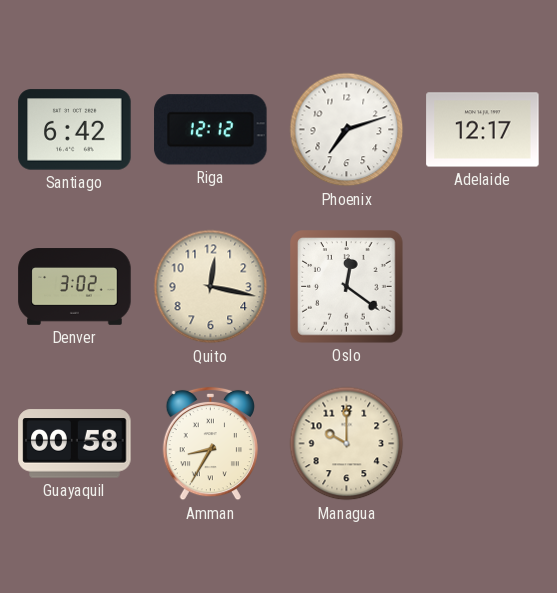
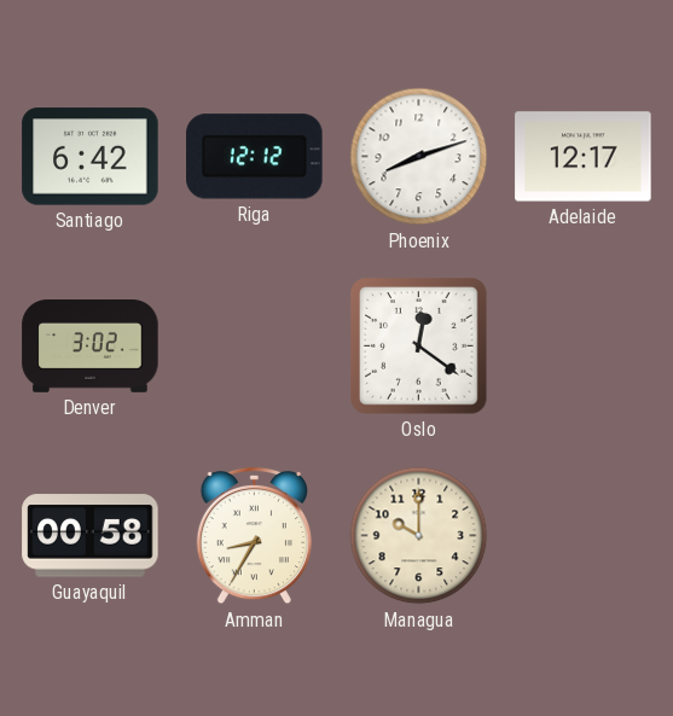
Phoenix: 7:12 -> 8:12 (419, 157)
Quito: 12:17 -> none (211, 287)
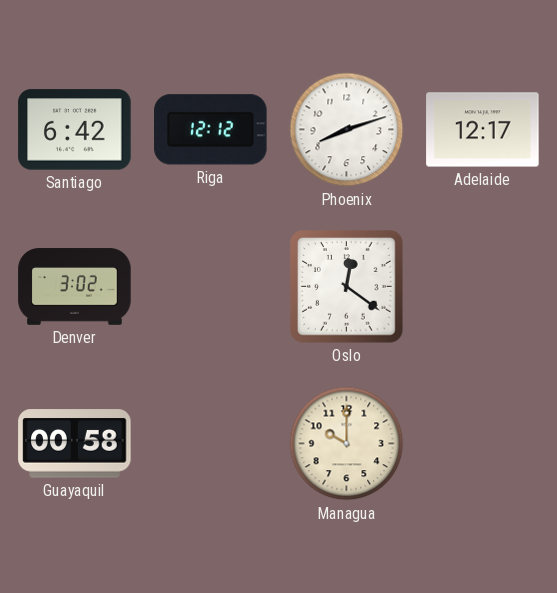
Amman: 8:35 -> none (254, 536)
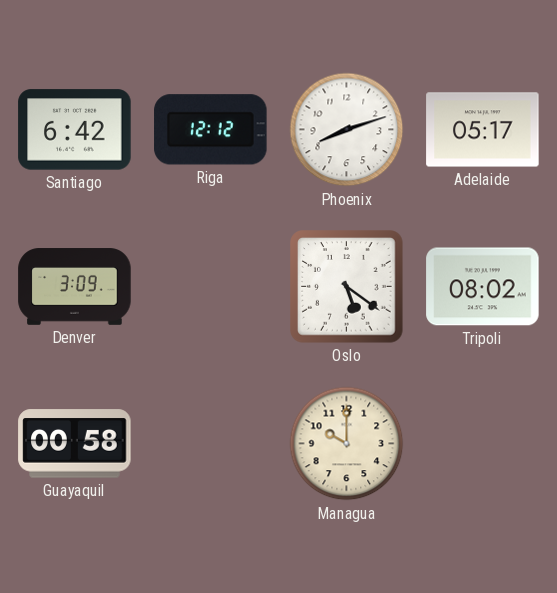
Adelaide: 12:17 -> 05:17 (483, 130)
Denver: 3:02 -> 3:09 (75, 287)
Oslo: 12:21 -> 5:21 (347, 287)
Tripoli: none -> 08:02 (483, 287)
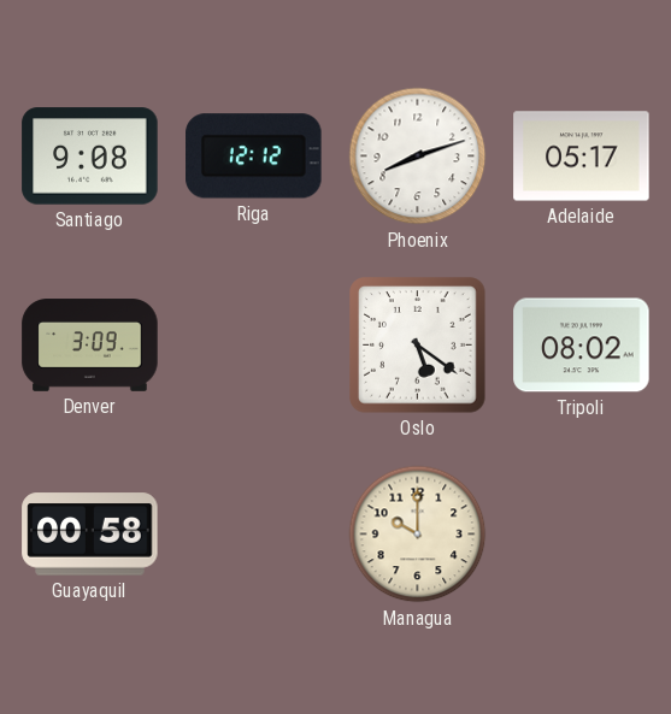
Santiago: 6:42 -> 9:08 (90, 157)
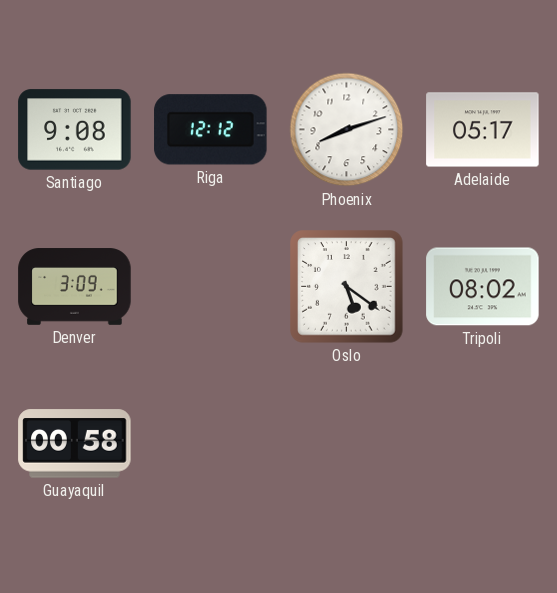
Managua: 10:00 -> none (418, 535)
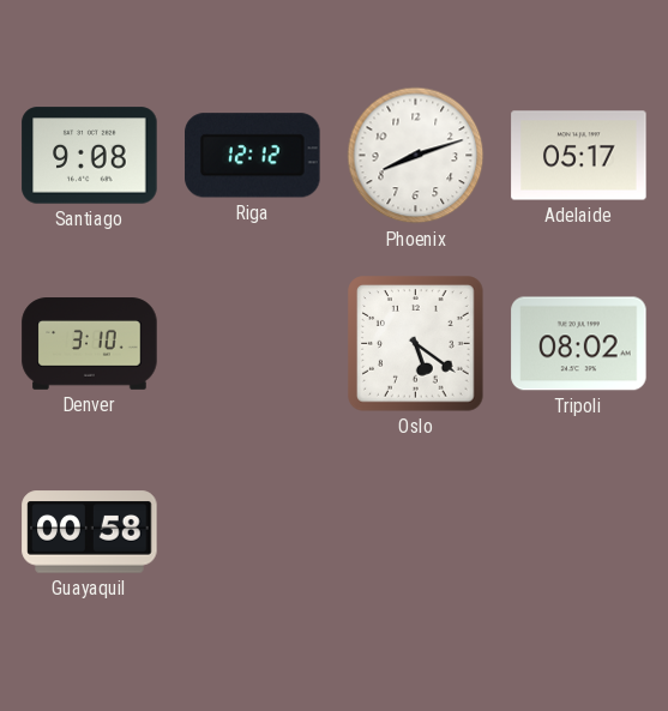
Denver: 3:09 -> 3:10 (90, 344)
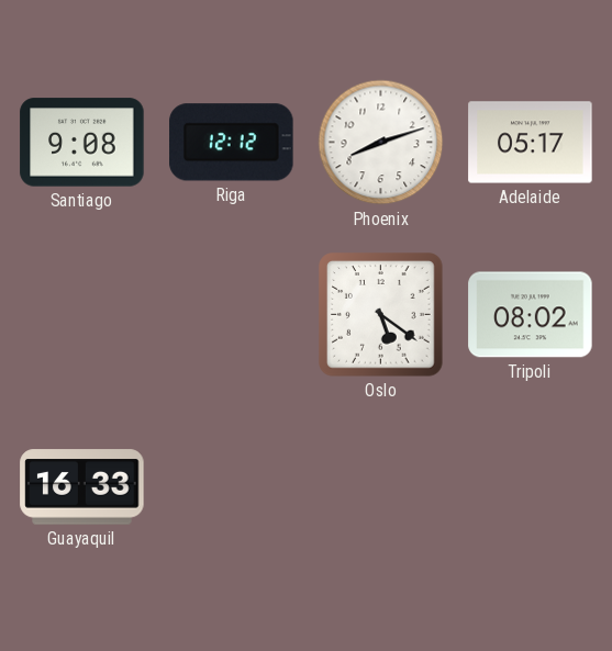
Denver: 3:10 -> none (90, 344)
Guayaquil: 00:58 -> 16:33 (82, 487)
